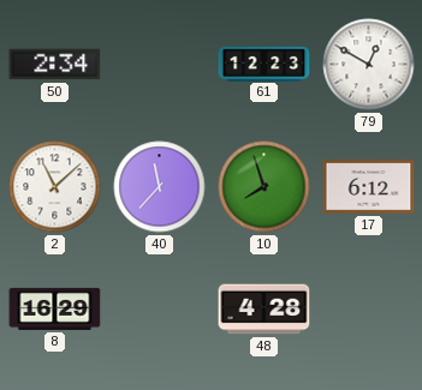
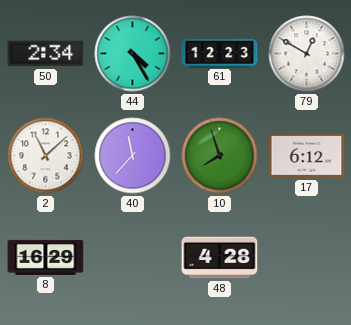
44: none -> 4:25 (133, 54)
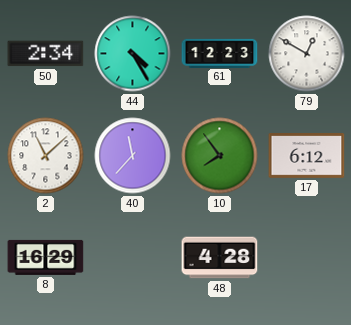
10: 7:57 -> 7:54 (220, 156)
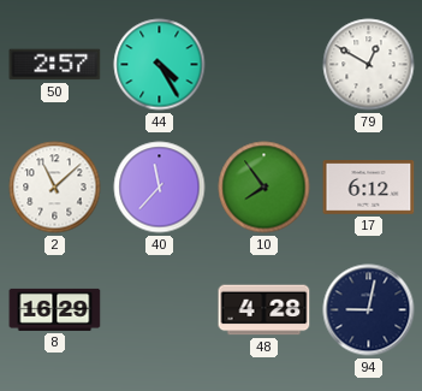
50: 2:34 -> 2:57 (55, 65)
61: 12:23 -> none (220, 53)
94: none -> 9:02 (369, 310)
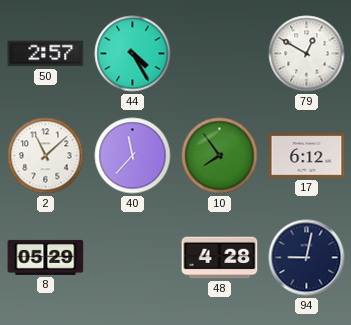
8: 16:29 -> 05:29 (46, 257)
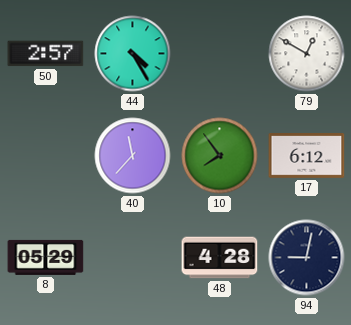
2: 11:08 -> none (46, 156)
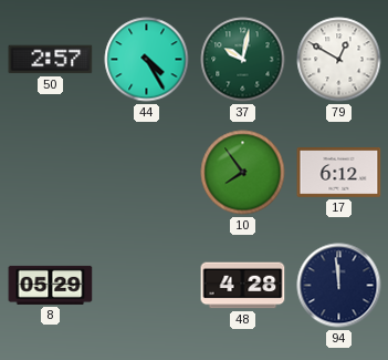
37: none -> 10:02 (243, 60)
40: 11:37 -> none (133, 156)
94: 9:02 -> 11:59 (339, 286)
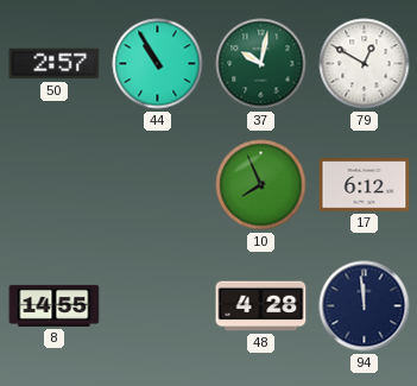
44: 4:25 -> 10:55 (158, 64)
10: 7:54 -> 7:56 (261, 185)
8: 05:29 -> 14:55 (55, 305)
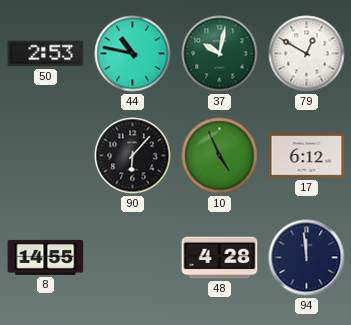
50: 2:57 -> 2:53 (46, 54)
44: 10:55 -> 10:47 (133, 54)
90: none -> 6:07 (133, 156)
10: 7:56 -> 4:56 (220, 156)
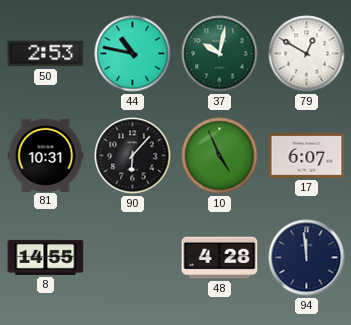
81: none -> 10:31 (46, 155)
17: 6:12 -> 6:07 (307, 156)
